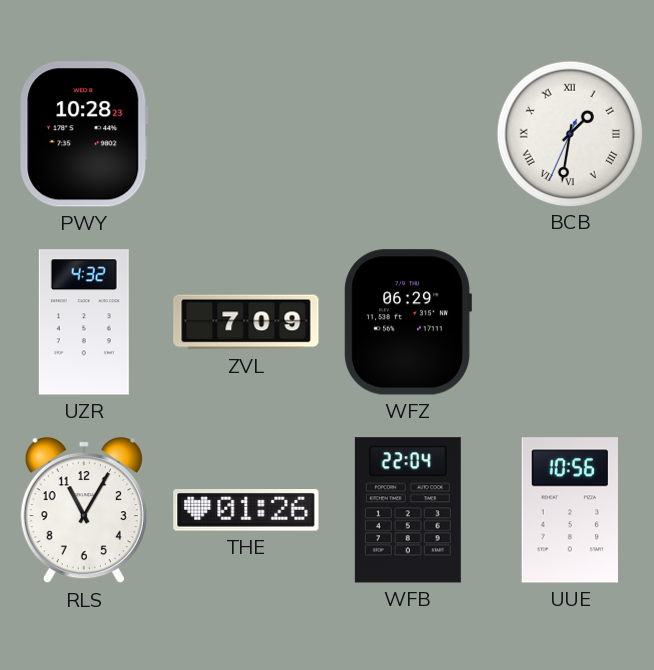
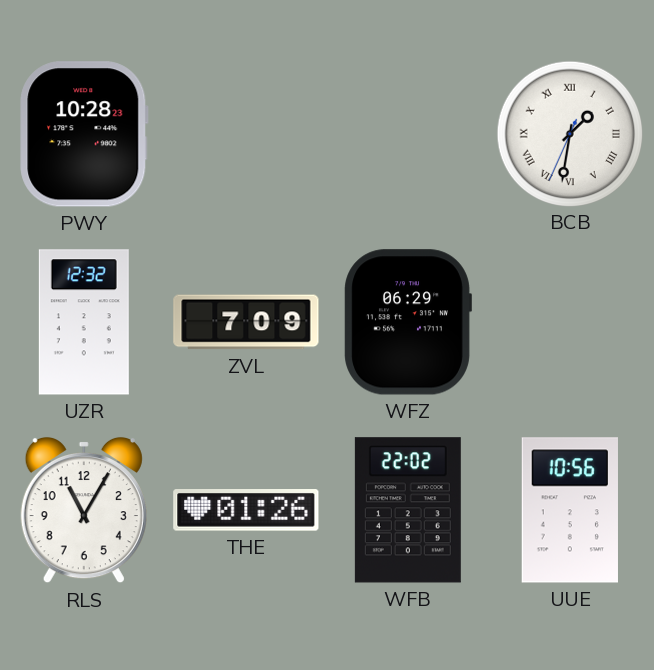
UZR: 4:32 -> 12:32 (84, 322)
WFB: 22:04 -> 22:02 (408, 510)
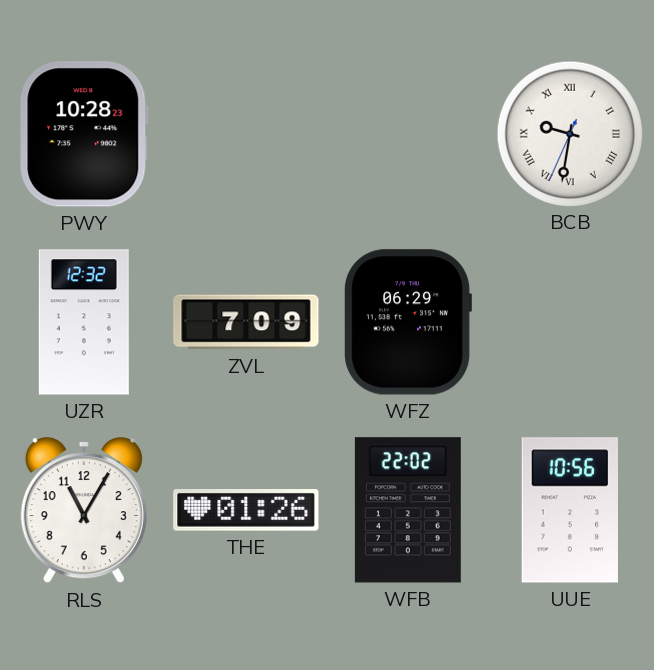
BCB: 1:31 -> 9:31 (569, 133)
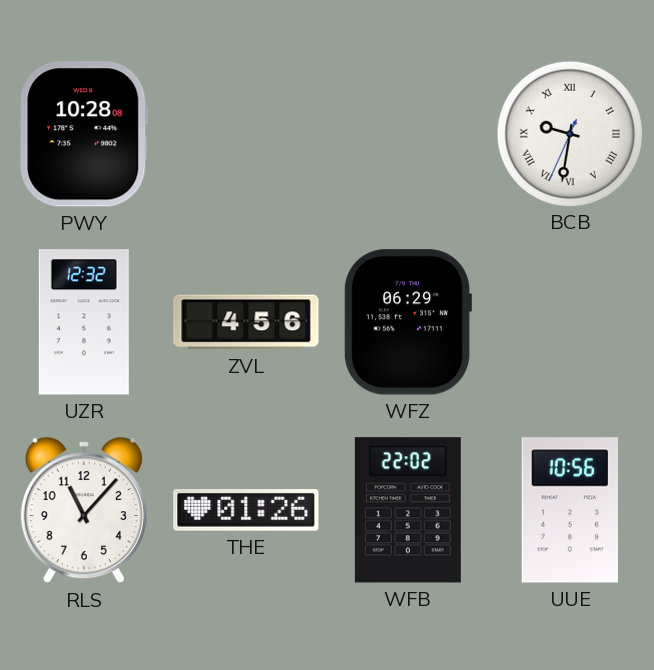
PWY: 10:28:23 -> 10:28:08 (84, 134)
ZVL: 7:09 -> 4:56 (246, 322)
RLS: 11:05 -> 11:07 (84, 510)
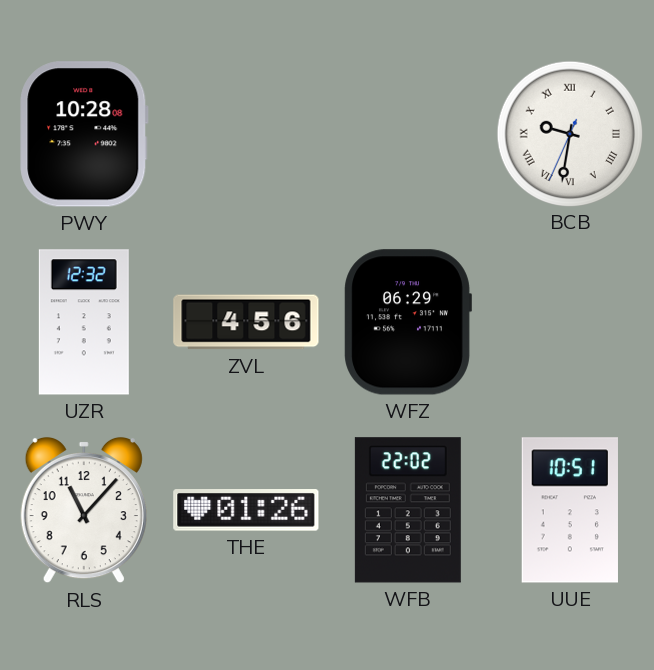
UUE: 10:56 -> 10:51 (570, 510)
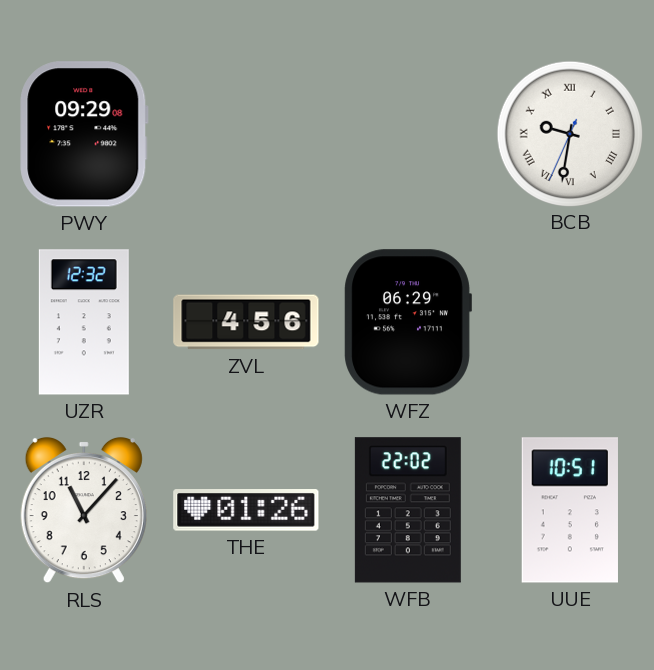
PWY: 10:28 -> 09:29 (84, 134)
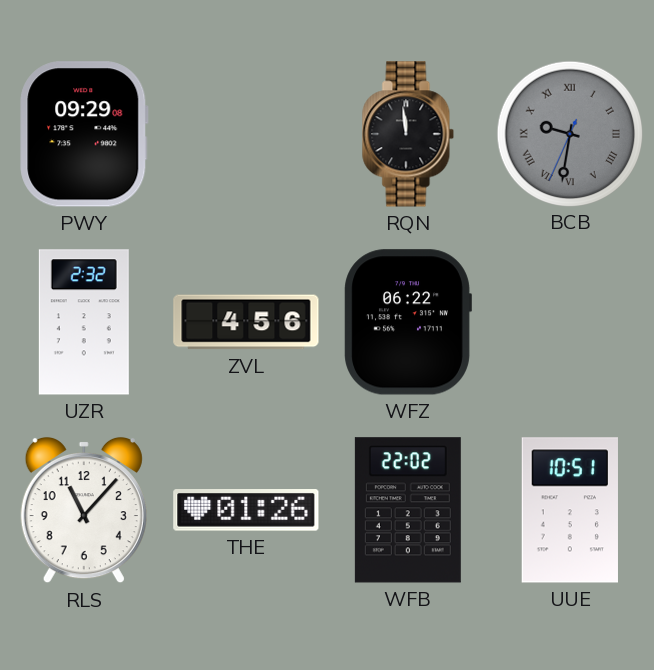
RQN: none -> 11:59 (408, 134)
BCB dial: white -> grey (569, 133)
UZR: 12:32 -> 2:32 (84, 322)
WFZ: 06:29 -> 06:22 (408, 322)
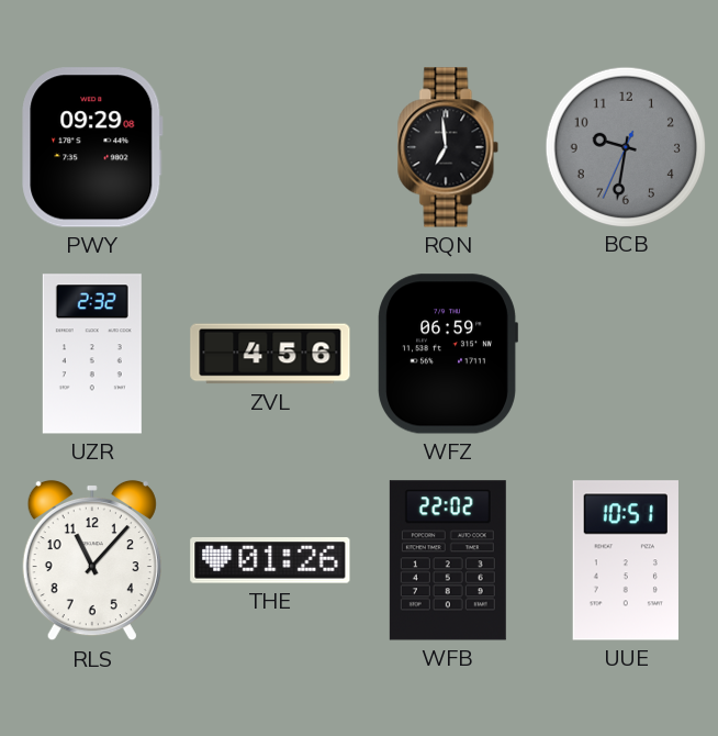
RQN: 11:59 -> 6:59 (448, 147)
BCB numerals: Roman -> Arabic (625, 146)
WFZ: 06:22 -> 06:59 (448, 354)
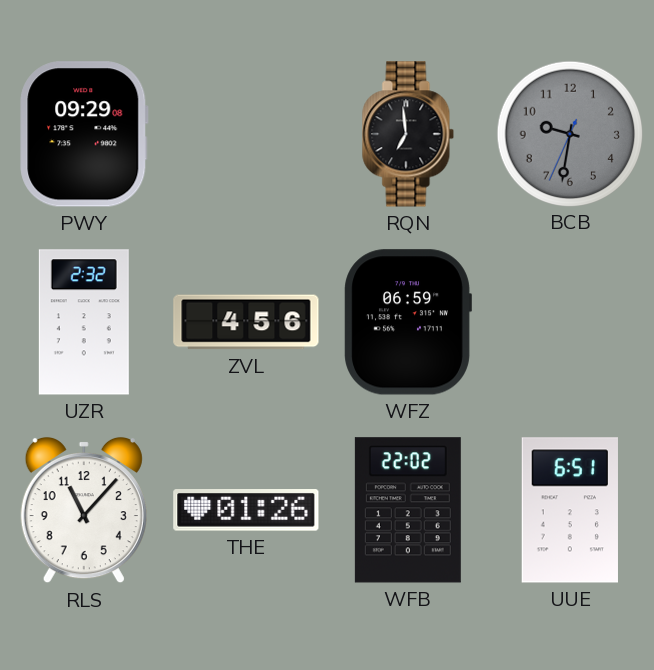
UUE: 10:51 -> 6:51 (570, 510)
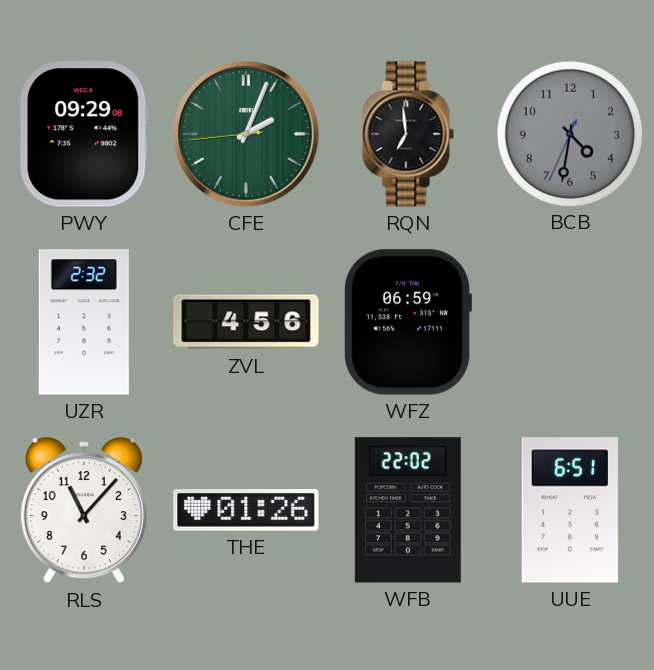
CFE: none -> 2:03 (246, 134)
BCB: 9:31 -> 4:31 (569, 133)
